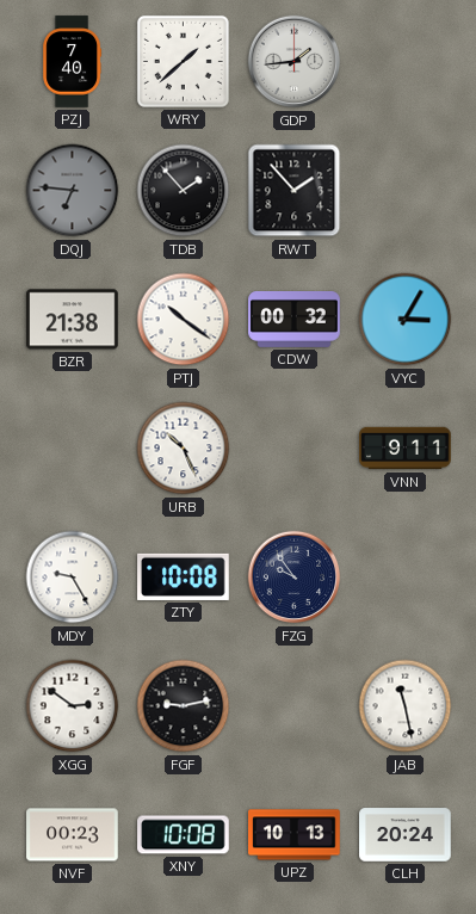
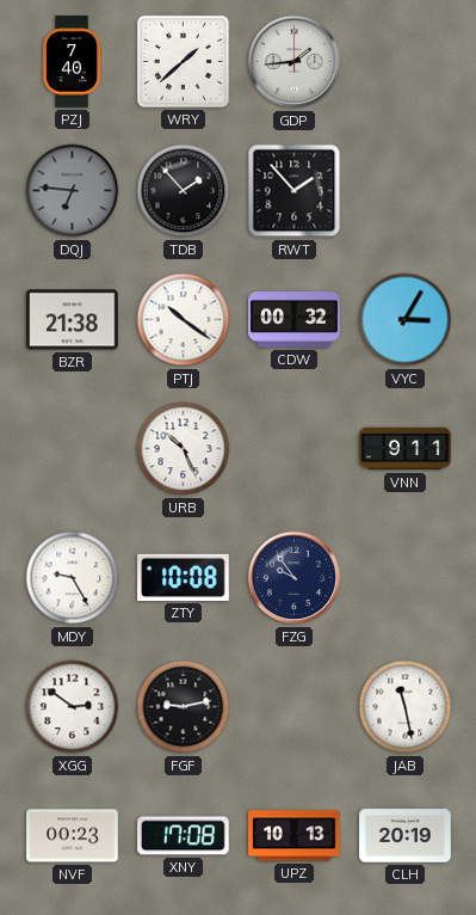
XNY: 10:08 -> 17:08 (184, 836)
CLH: 20:24 -> 20:19 (406, 836)
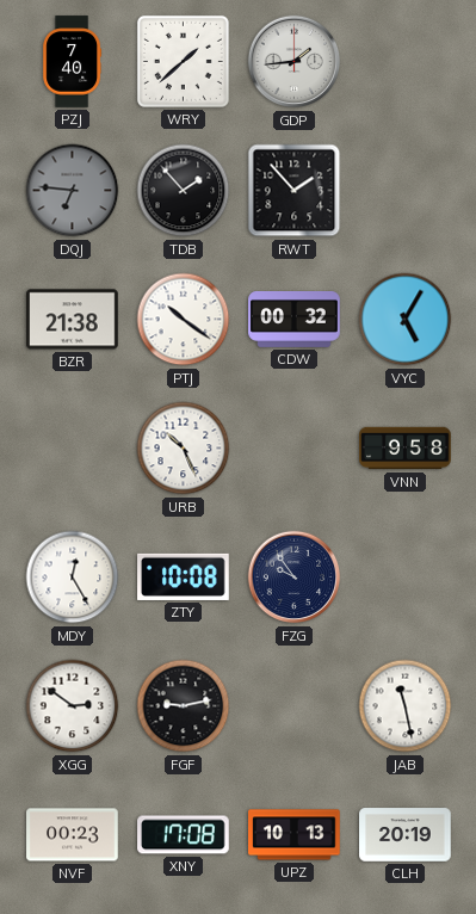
VYC: 3:05 -> 5:05 (406, 320)
VNN: 9:11 -> 9:58 (406, 449)
MDY: 9:25 -> 12:25 (73, 578)
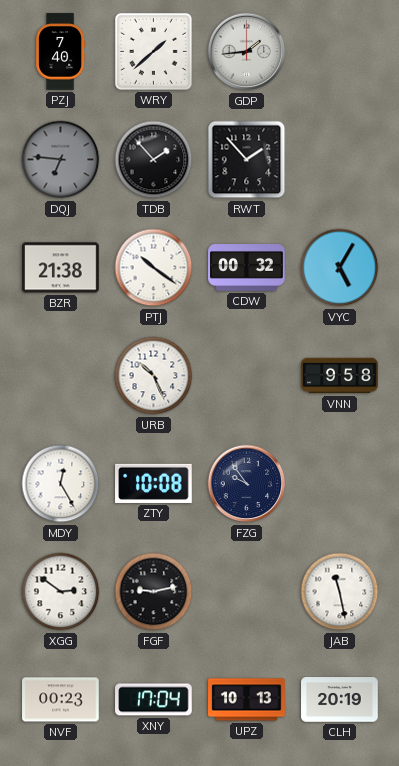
XNY: 17:08 -> 17:04 (154, 700)
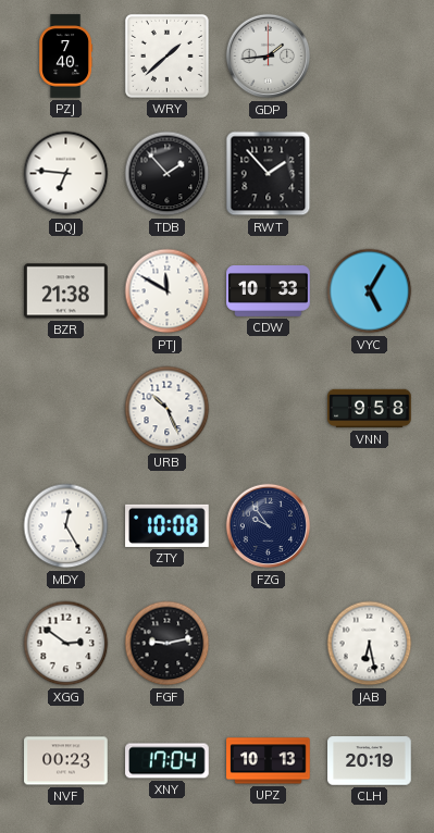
DQJ dial: grey -> white (66, 174)
PTJ: 10:21 -> 11:50 (168, 291)
CDW: 00:32 -> 10:33 (269, 291)
JAB: 11:28 -> 6:28 (370, 644)
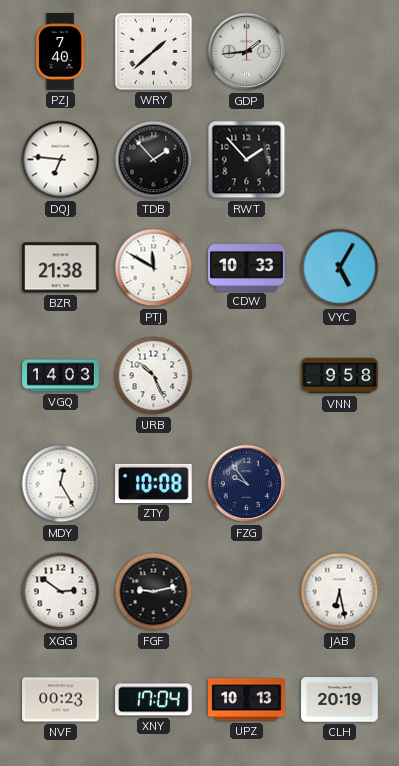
VGQ: none -> 14:03 (61, 376)
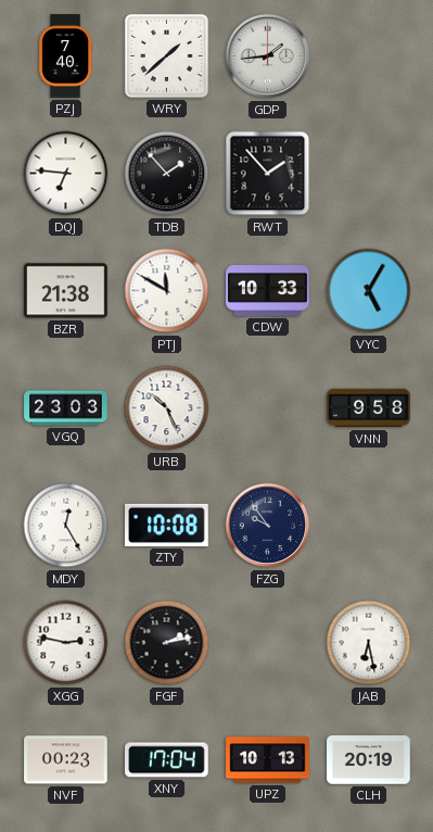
VGQ: 14:03 -> 23:03 (66, 408)
XGG: 2:51 -> 2:47 (66, 643)
FGF: 9:13 -> 2:13 (167, 643)
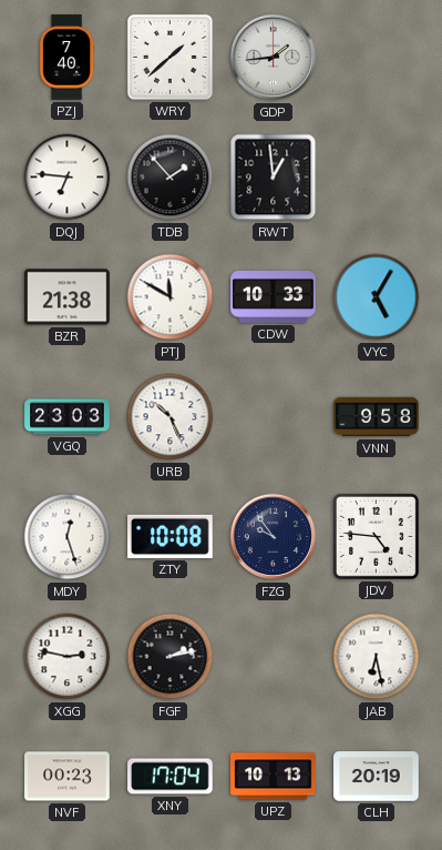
RWT: 1:53 -> 12:59 (274, 178)
MDY: 12:25 -> 12:27 (68, 537)
JDV: none -> 4:46 (376, 536)
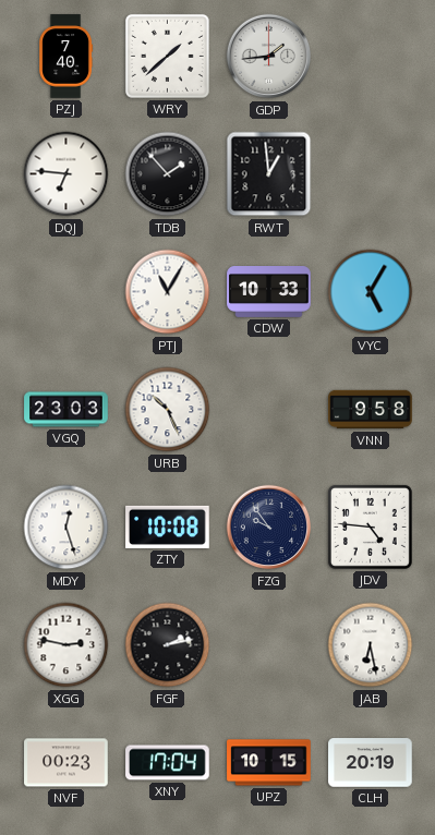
BZR: 21:38 -> none (68, 297)
PTJ: 11:50 -> 11:05 (168, 292)
UPZ: 10:13 -> 10:15 (269, 763)
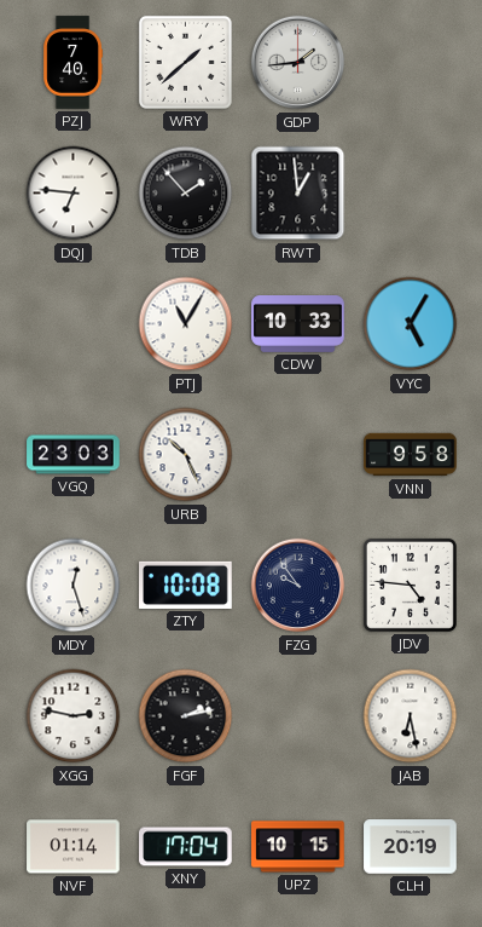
NVF: 00:23 -> 01:14 (74, 847)
